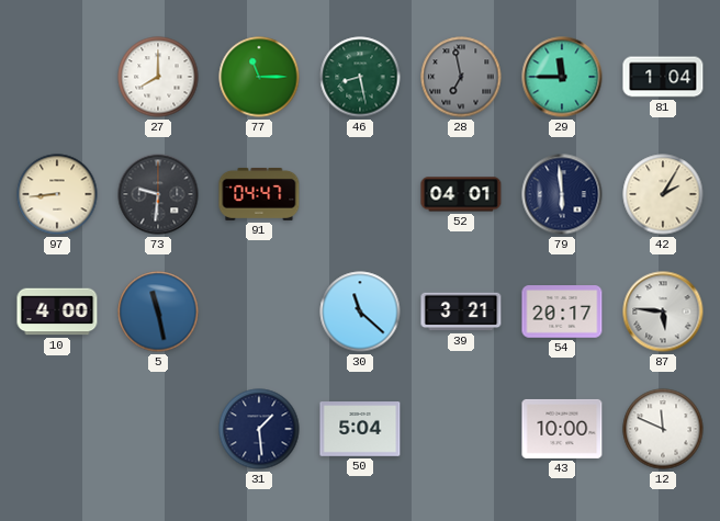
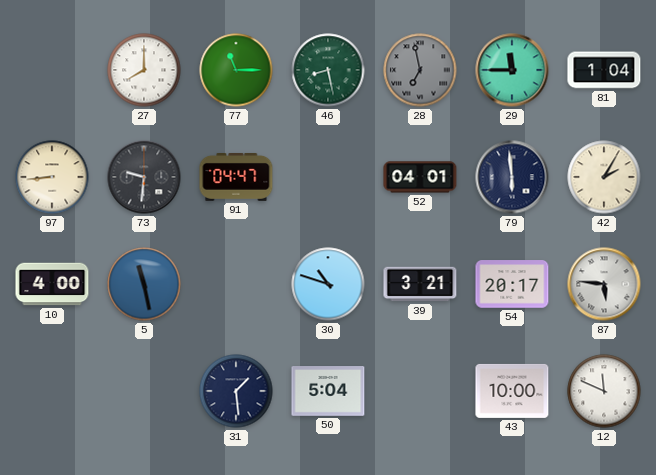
30: 11:22 -> 10:48 (328, 284)
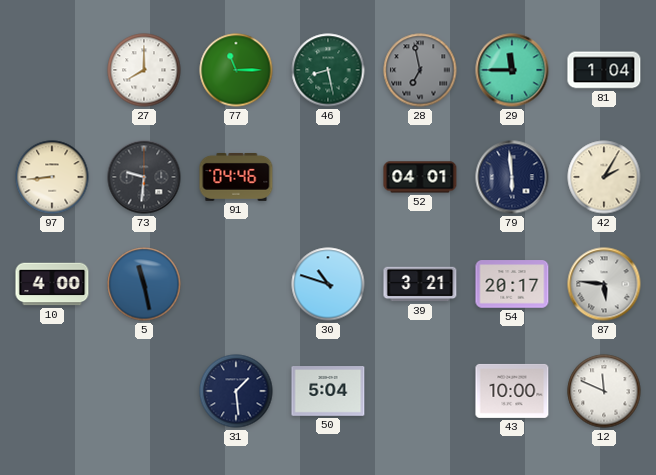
91: 04:47 -> 04:46 (236, 177)
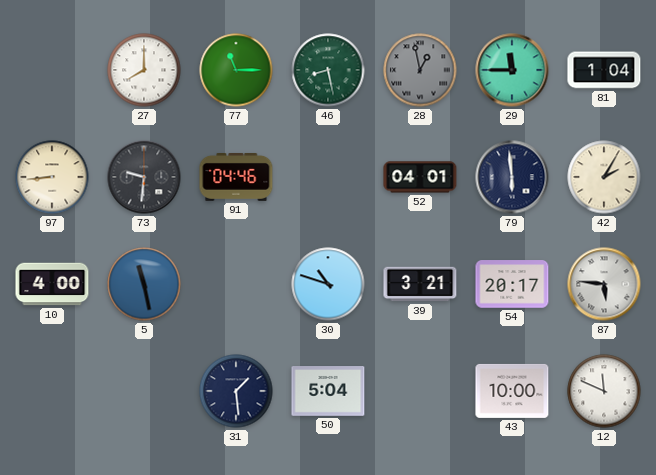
28: 6:58 -> 12:58 (420, 70)
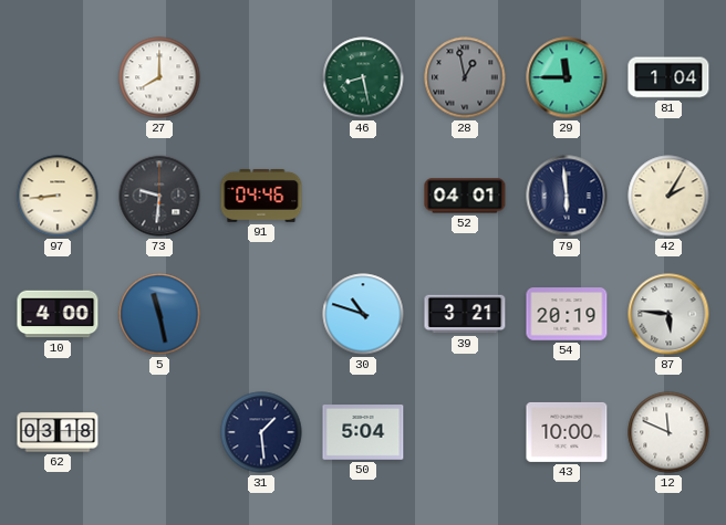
77: 11:15 -> none (236, 70)
54: 20:17 -> 20:19 (567, 314)
62: none -> 03:18 (58, 432)
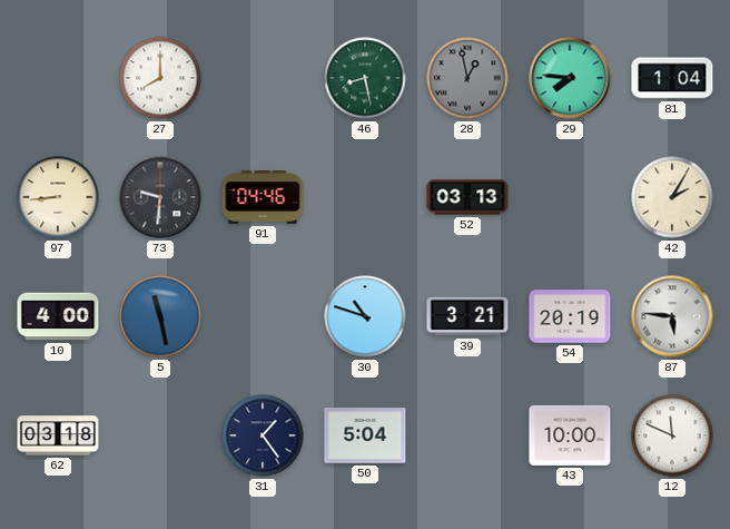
29: 11:45 -> 7:46 (570, 78)
52: 04:01 -> 03:13 (467, 197)
79: 5:59 -> none (567, 196)
31: 1:29 -> 1:24 (263, 435)
